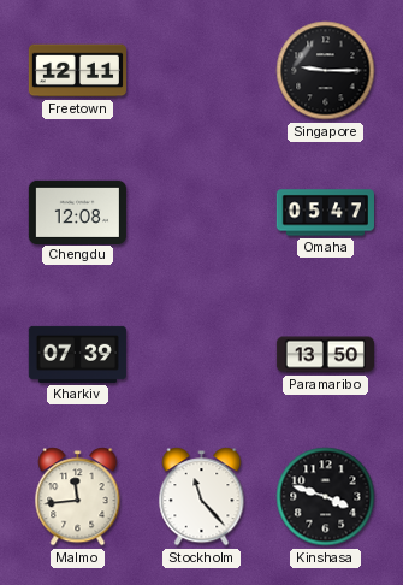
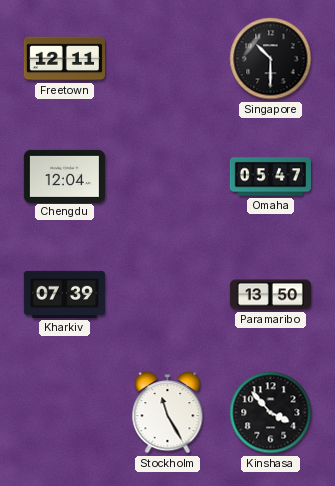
Singapore: 9:15 -> 10:30 (271, 59)
Chengdu: 12:08 -> 12:04 (64, 176)
Malmo: 11:44 -> none (78, 497)
Stockholm: 11:23 -> 11:25 (168, 413)
Kinshasa: 3:48 -> 3:53 (271, 413)
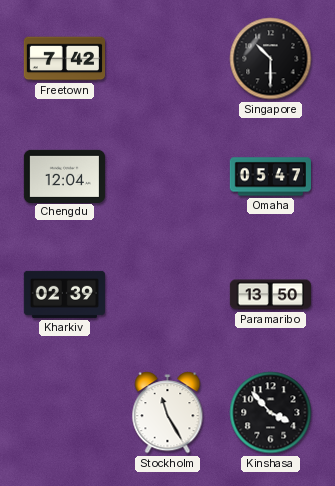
Freetown: 12:11 -> 7:42 (64, 59)
Kharkiv: 07:39 -> 02:39 (64, 294)
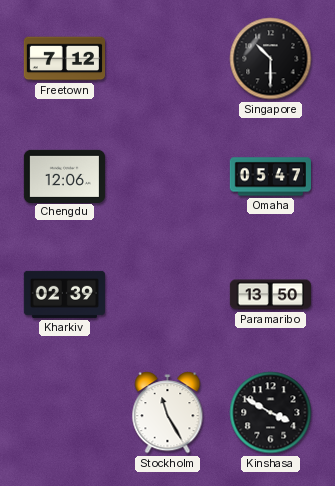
Freetown: 7:42 -> 7:12 (64, 59)
Chengdu: 12:04 -> 12:06 (64, 176)
Kinshasa: 3:53 -> 3:50 (271, 413)
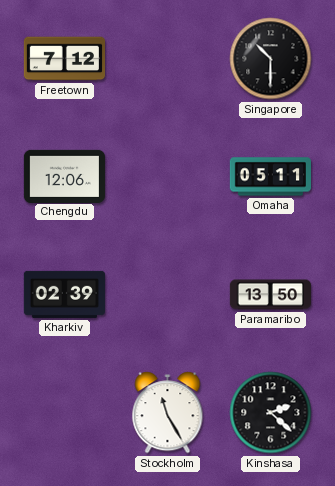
Omaha: 05:47 -> 05:11 (270, 177)
Kinshasa: 3:50 -> 2:22 (271, 413)
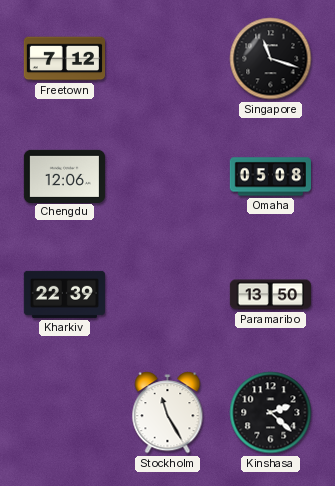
Singapore: 10:30 -> 11:18 (271, 59)
Omaha: 05:11 -> 05:08 (270, 177)
Kharkiv: 02:39 -> 22:39 (64, 294)
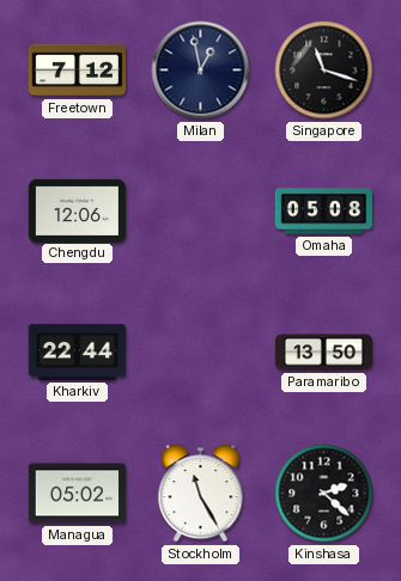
Milan: none -> 12:58 (201, 71)
Kharkiv: 22:39 -> 22:44 (77, 351)
Managua: none -> 05:02 (77, 494)
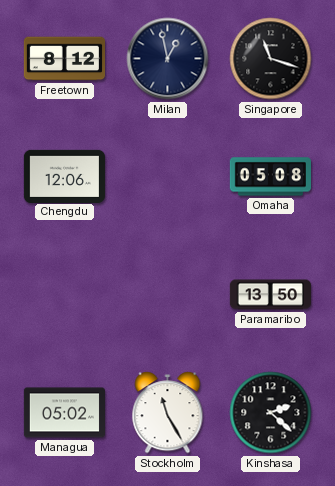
Freetown: 7:12 -> 8:12 (64, 59)
Kharkiv: 22:44 -> none (77, 351)
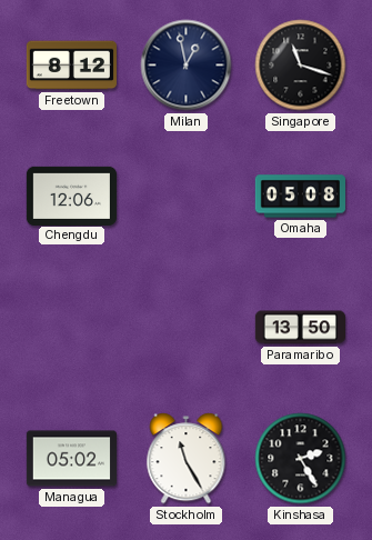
Kinshasa: 2:22 -> 2:25 (301, 459)
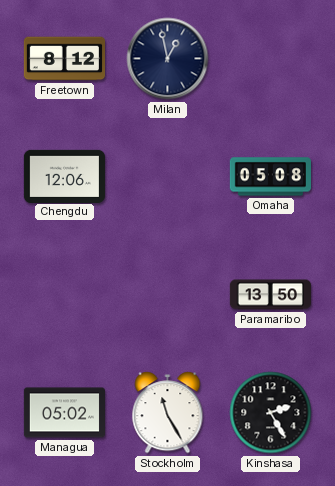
Singapore: 11:18 -> none (301, 66)
